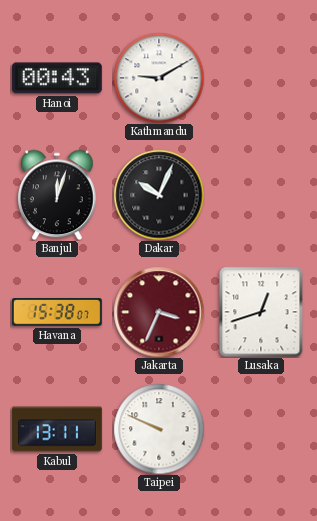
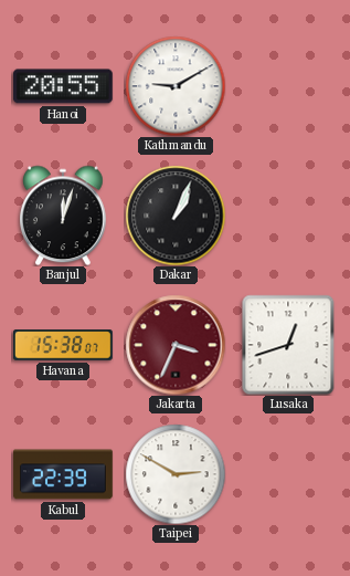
Hanoi: 00:43 -> 20:55 (63, 86)
Dakar: 10:04 -> 1:04 (176, 216)
Kabul: 13:11 -> 22:39 (63, 474)
Taipei: 9:49 -> 2:50 (176, 474)
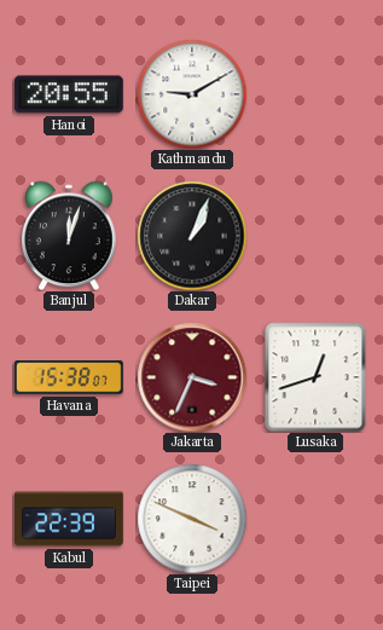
Taipei: 2:50 -> 3:49 (192, 519)
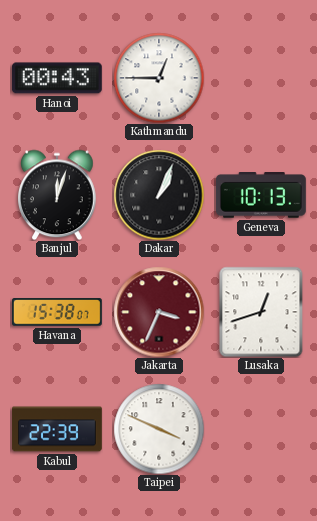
Hanoi: 20:55 -> 00:43 (57, 78)
Kathmandu: 9:10 -> 12:45 (159, 78)
Geneva: none -> 10:13 (261, 196)
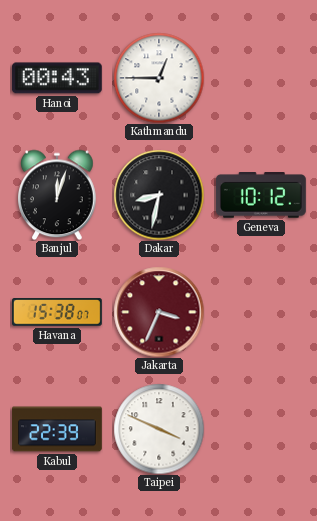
Dakar: 1:04 -> 8:32 (159, 195)
Geneva: 10:13 -> 10:12 (261, 196)
Lusaka: 12:42 -> none (261, 312)
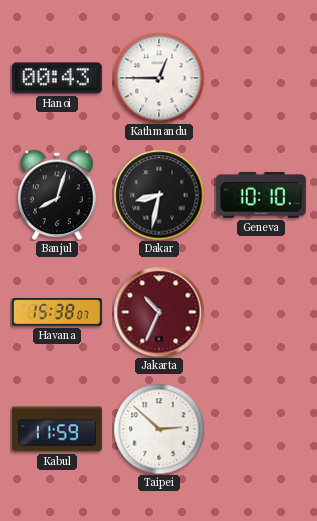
Banjul: 12:03 -> 8:03 (58, 195)
Geneva: 10:12 -> 10:10 (261, 196)
Jakarta: 3:34 -> 10:34 (159, 312)
Kabul: 22:39 -> 11:59 (57, 429)
Taipei: 3:49 -> 2:52 (159, 429)
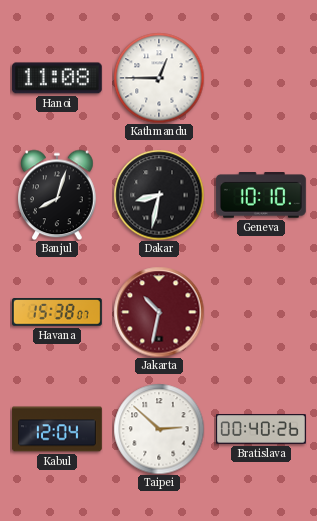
Hanoi: 00:43 -> 11:08 (57, 78)
Jakarta: 10:34 -> 10:32 (159, 312)
Kabul: 11:59 -> 12:04 (57, 429)
Bratislava: none -> 00:40 (262, 429)
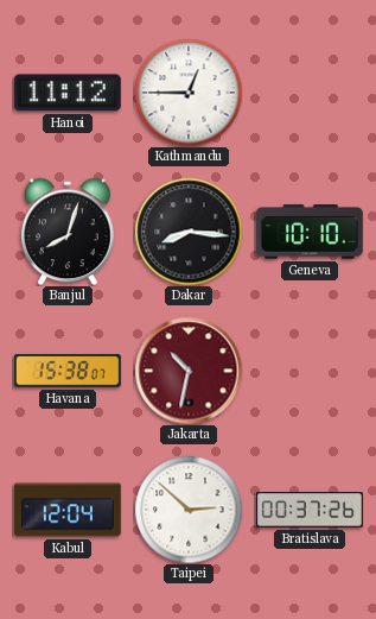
Hanoi: 11:08 -> 11:12 (68, 93)
Dakar: 8:32 -> 8:16 (189, 232)
Bratislava: 00:40 -> 00:37 (311, 510)
